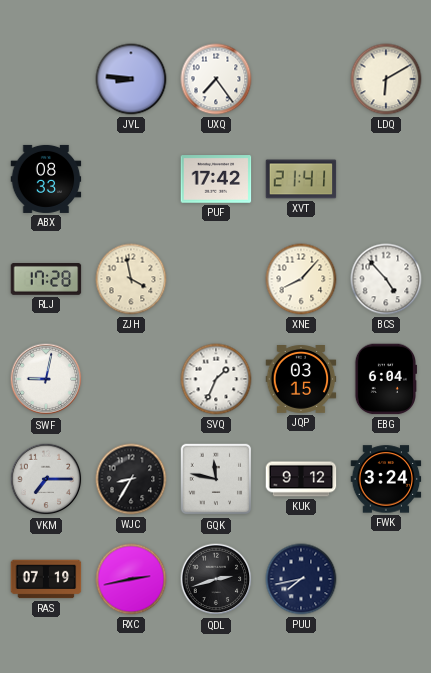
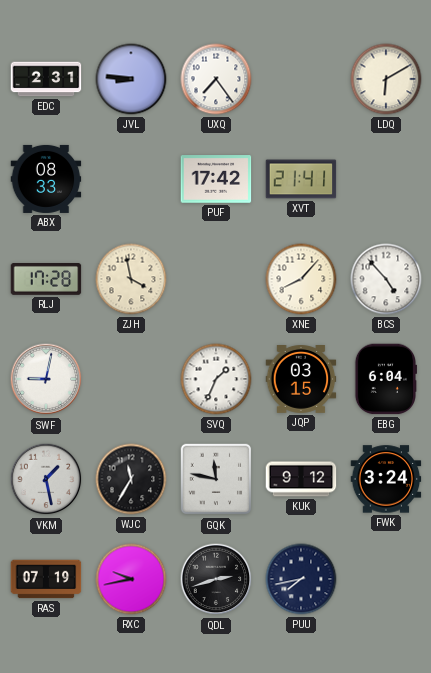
EDC: none -> 2:31 (46, 79)
VKM: 7:15 -> 1:28 (46, 479)
WJC: 8:35 -> 11:35 (131, 479)
RXC: 2:43 -> 9:43 (131, 579)
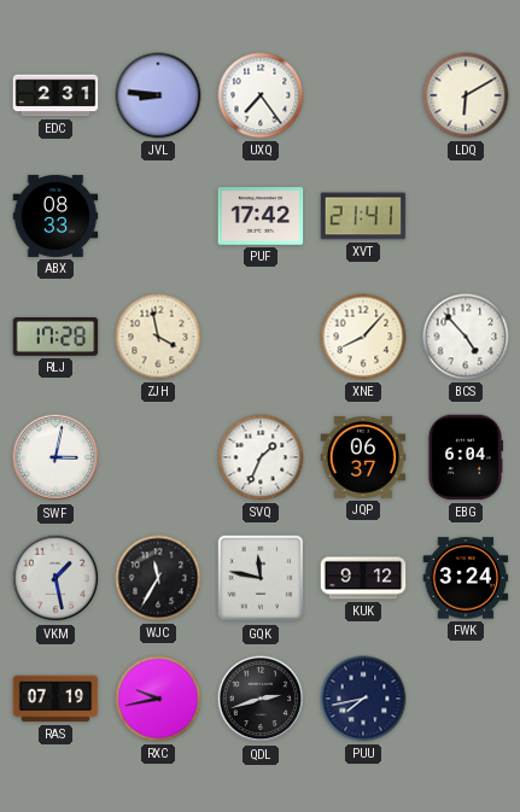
SWF: 9:02 -> 3:02 (55, 457)
JQP: 03:15 -> 06:37 (363, 458)
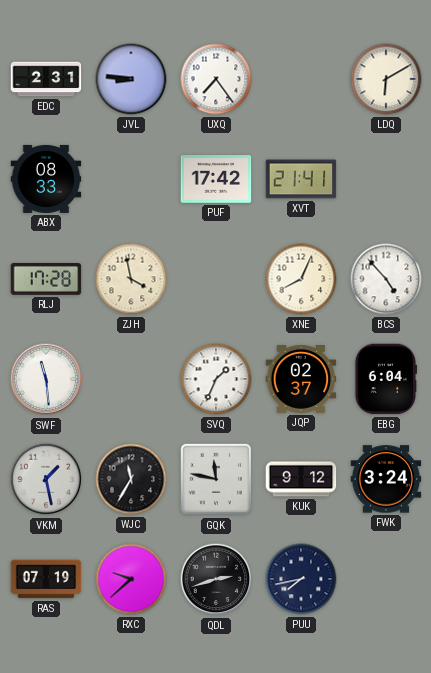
XNE: 8:07 -> 8:04 (301, 279)
SWF: 3:02 -> 11:29 (46, 379)
JQP: 06:37 -> 02:37 (301, 380)
RXC: 9:43 -> 9:38 (131, 579)
